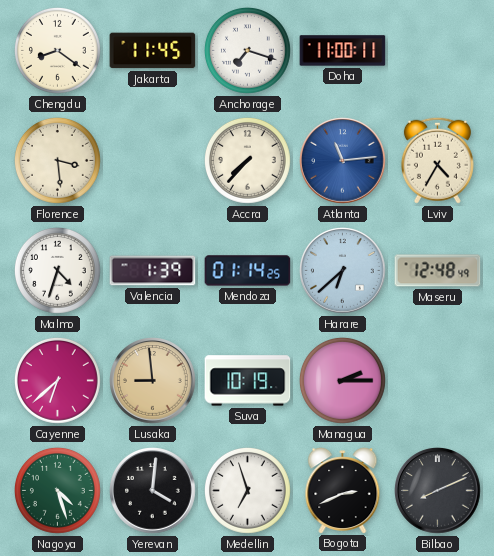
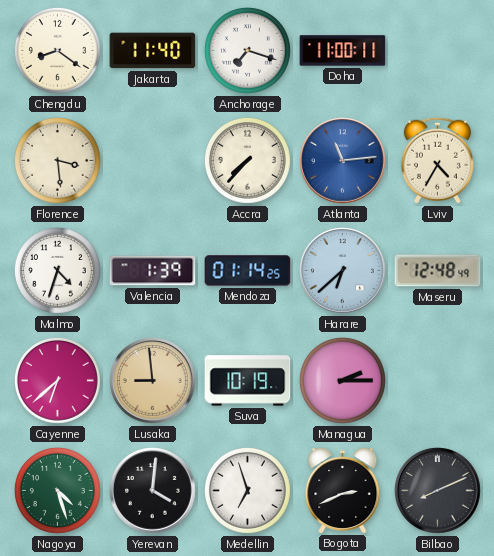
Jakarta: 11:45 -> 11:40 (153, 51)
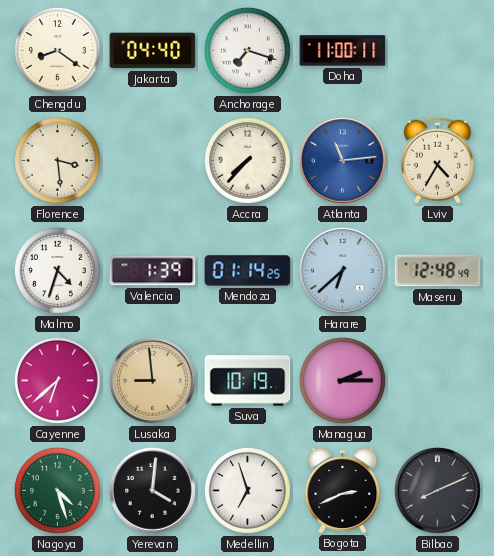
Jakarta: 11:40 -> 04:40 (153, 51)
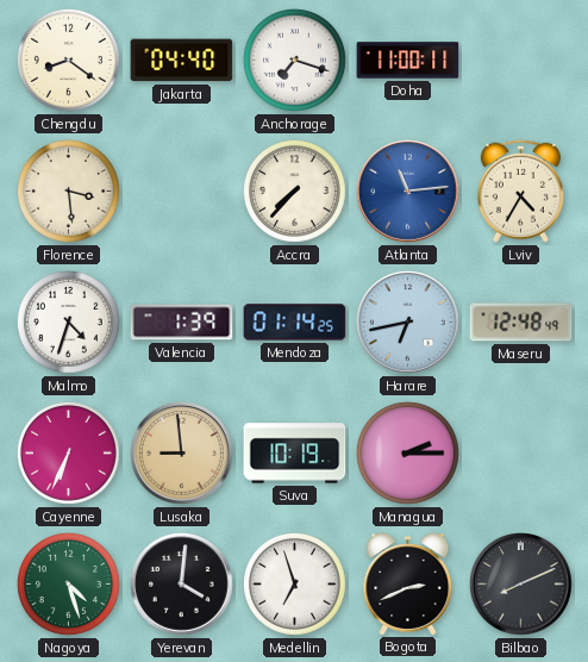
Harare: 6:38 -> 6:43 (408, 323)
Cayenne: 6:38 -> 6:34 (68, 452)
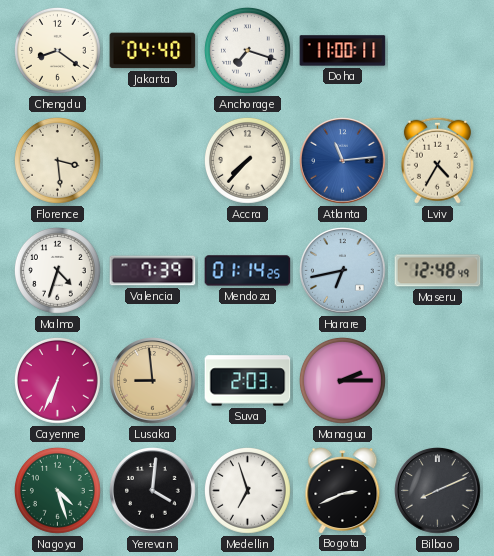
Valencia: 1:39 -> 7:39 (153, 271)
Suva: 10:19 -> 2:03 (248, 381)
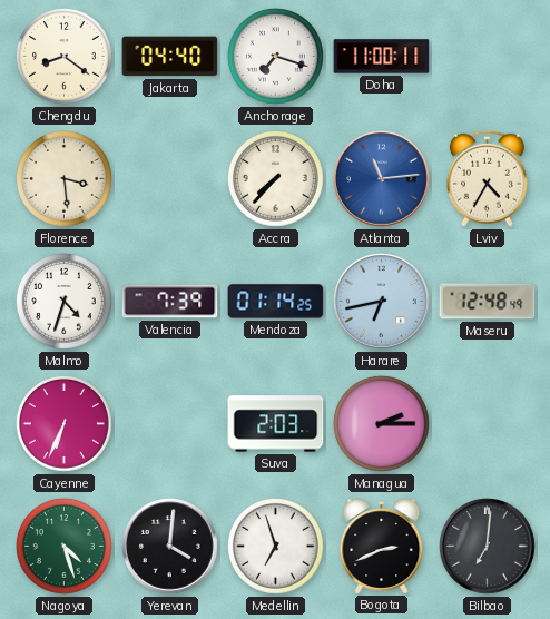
Lusaka: 8:59 -> none (153, 381)
Bilbao: 8:11 -> 7:01 (488, 547)
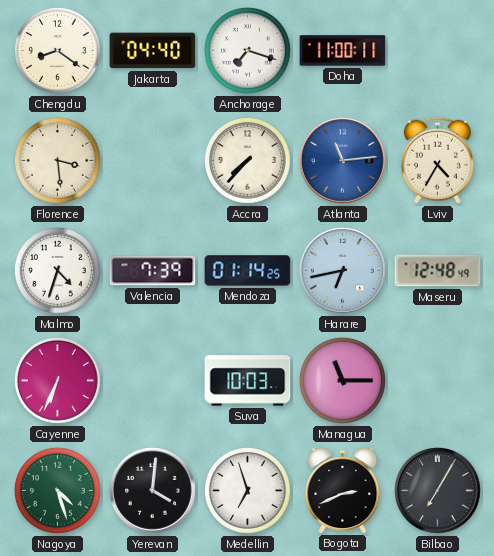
Suva: 2:03 -> 10:03 (248, 381)
Managua: 2:15 -> 11:15 (342, 380)
Bilbao: 7:01 -> 7:05 (438, 491)
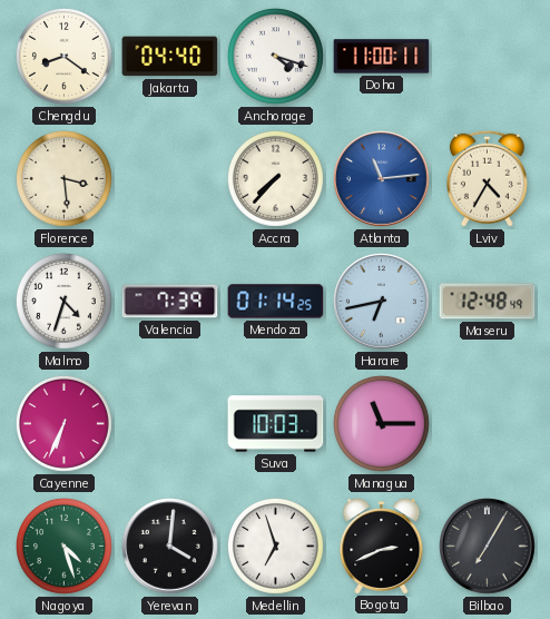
Anchorage: 7:18 -> 4:18 (275, 56)
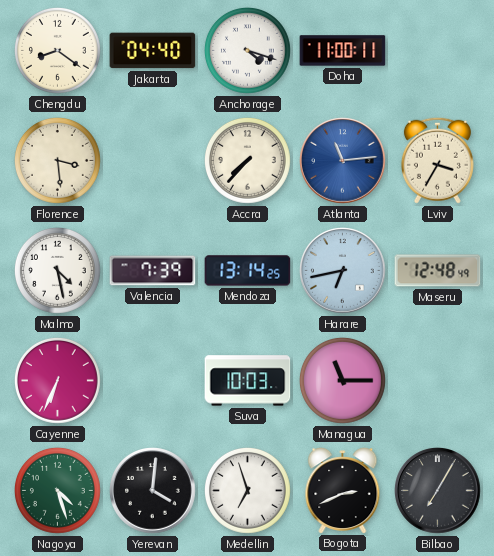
Lviv: 4:35 -> 3:35 (437, 160)
Malmo: 4:33 -> 4:28 (57, 270)
Mendoza: 01:14 -> 13:14 (248, 271)
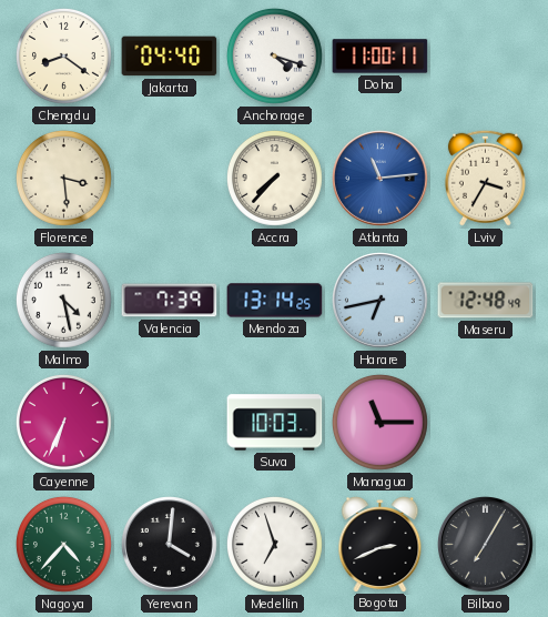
Nagoya: 4:27 -> 4:37 (63, 544)
